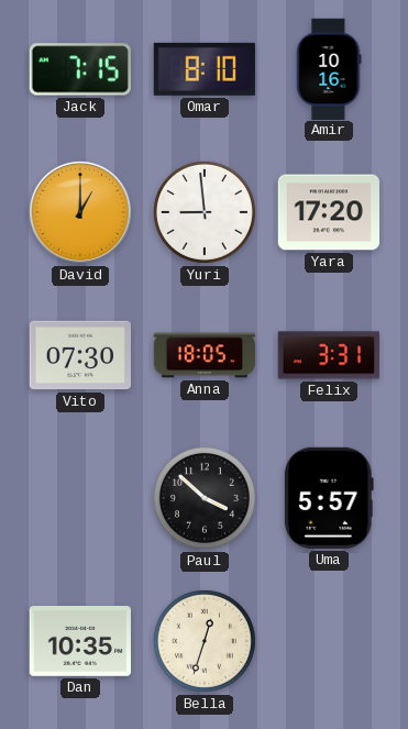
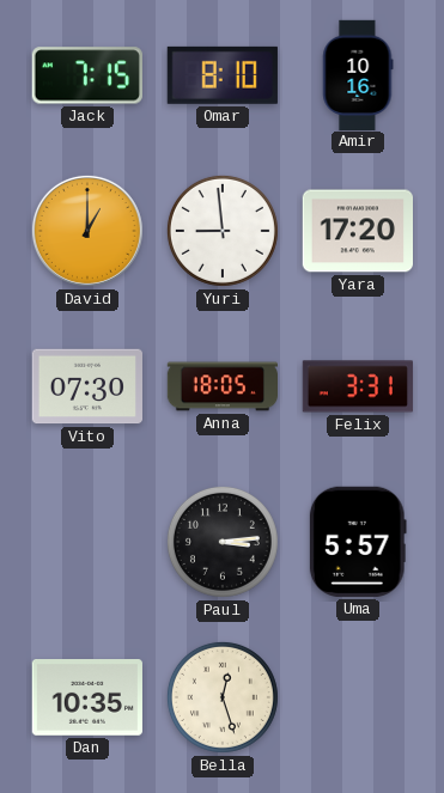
Paul: 3:52 -> 3:14 (223, 542)
Bella: 12:33 -> 12:27 (223, 697)
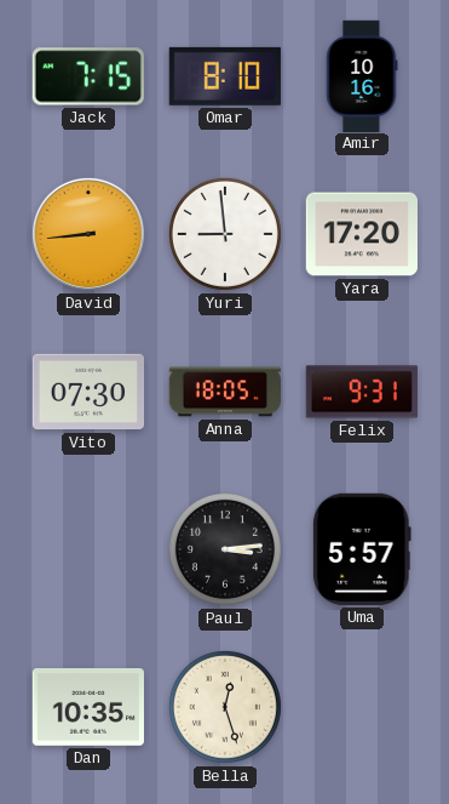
David: 1:00 -> 8:44 (88, 234)
Felix: 3:31 -> 9:31 (362, 392)
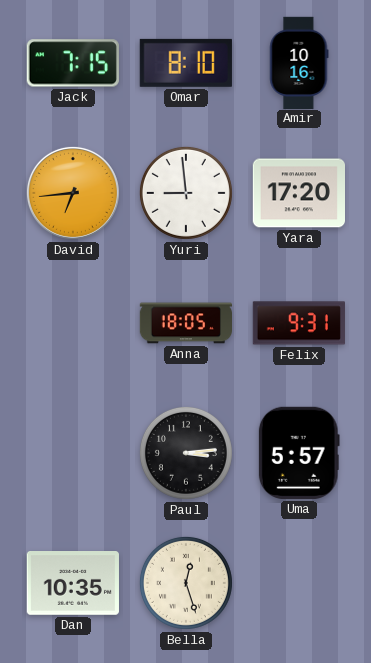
David: 8:44 -> 6:44 (73, 193)
Vito: 07:30 -> none (87, 392)
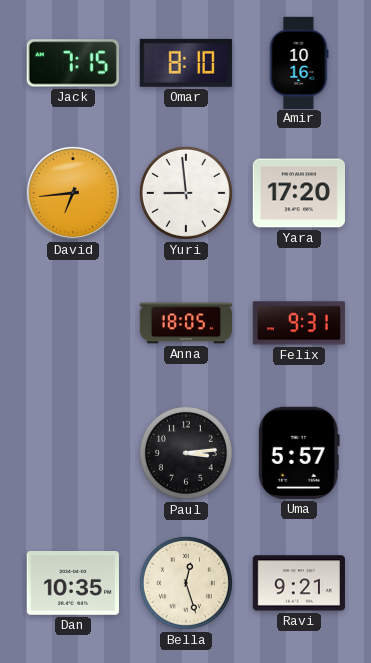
Ravi: none -> 9:21 (299, 583)
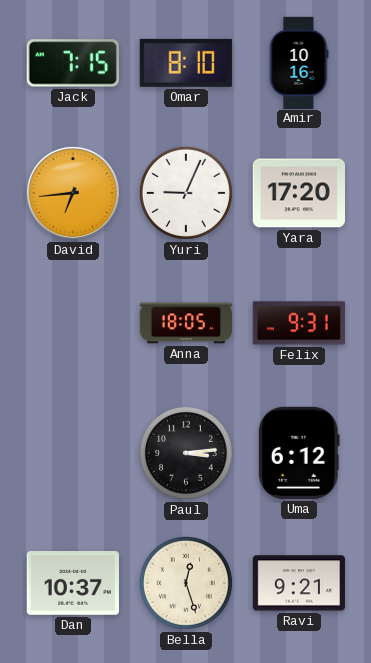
Yuri: 8:59 -> 9:04 (186, 193)
Uma: 5:57 -> 6:12 (299, 453)
Dan: 10:35 -> 10:37 (73, 584)
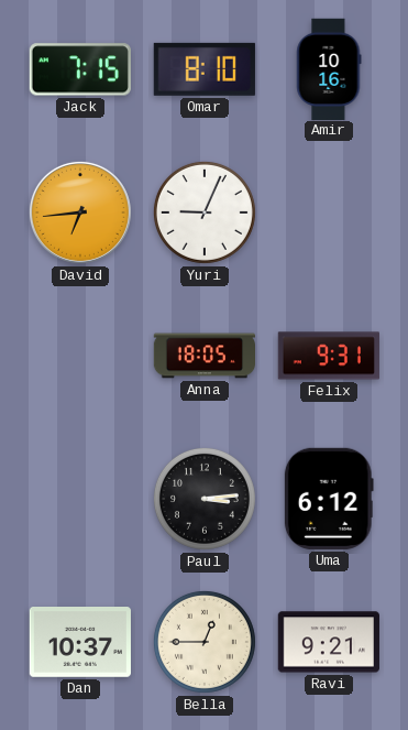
Yara: 17:20 -> none (298, 193)
Bella: 12:27 -> 12:45 (205, 642)
